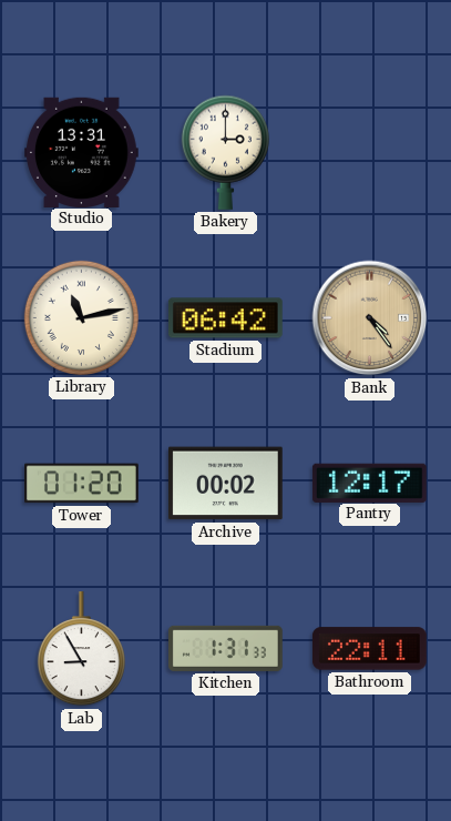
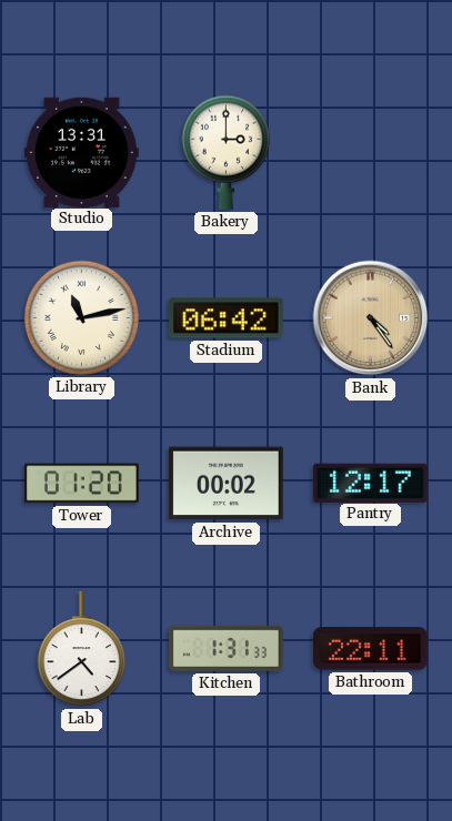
Lab: 8:55 -> 4:39 (81, 650)
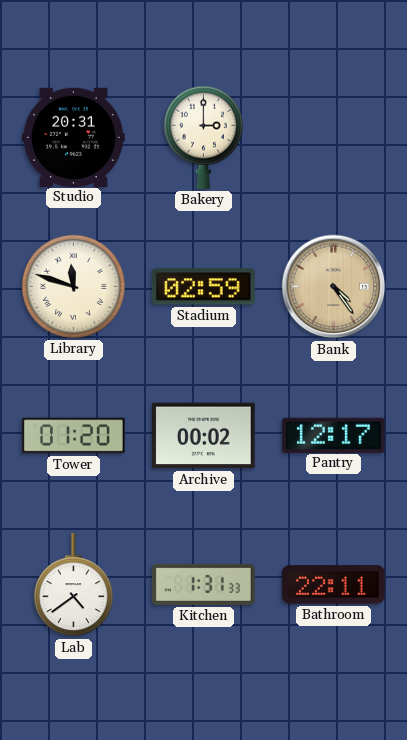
Studio: 13:31 -> 20:31 (74, 137)
Library: 11:13 -> 11:48 (73, 286)
Stadium: 06:42 -> 02:59 (203, 287)
